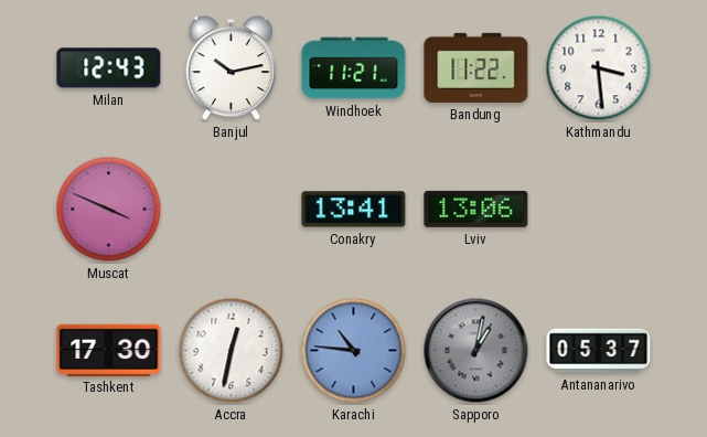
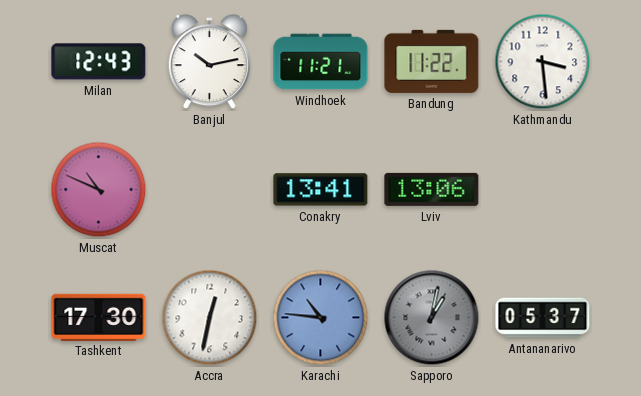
Muscat: 3:49 -> 10:49 (99, 190)
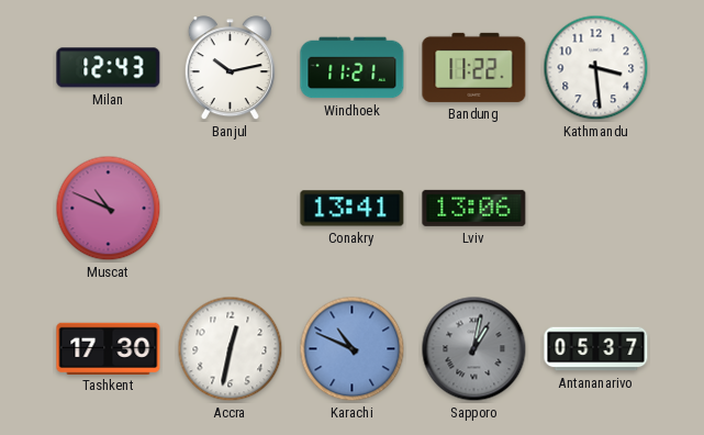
Karachi: 10:46 -> 10:49 (353, 349)
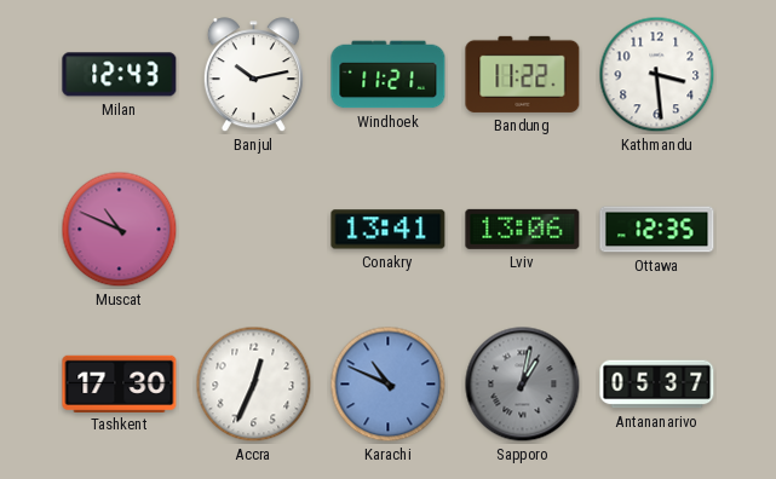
Ottawa: none -> 12:35 (657, 230)
Accra: 12:32 -> 12:34 (254, 385)
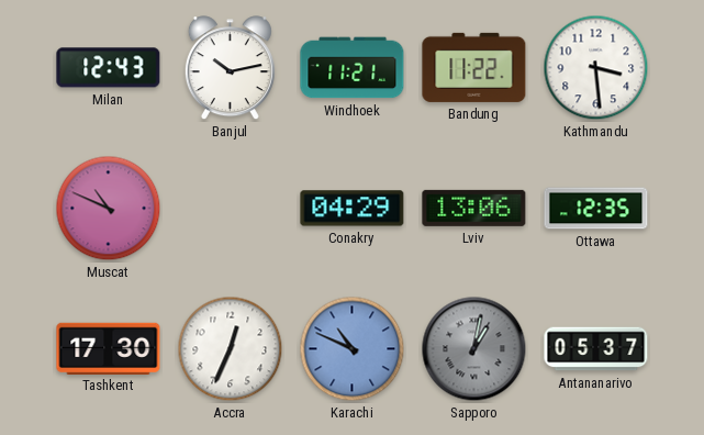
Conakry: 13:41 -> 04:29 (353, 209)
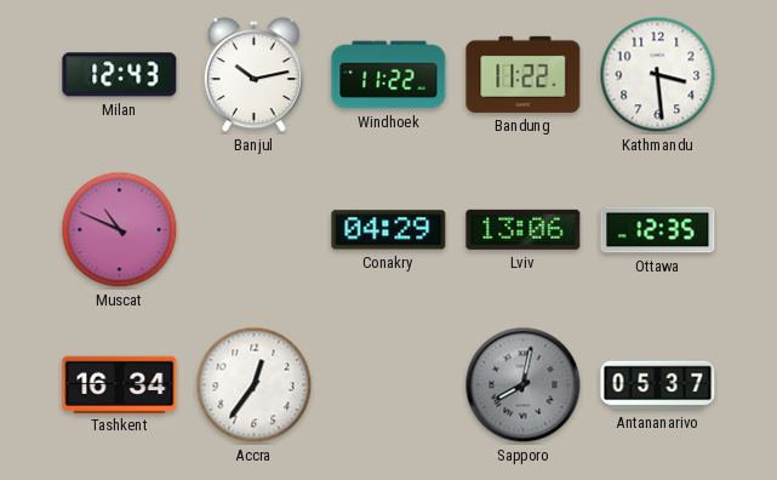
Windhoek: 11:21 -> 11:22 (389, 75)
Tashkent: 17:30 -> 16:34 (120, 384)
Accra: 12:34 -> 12:36 (255, 385)
Karachi: 10:49 -> none (353, 349)
Sapporo: 1:02 -> 8:02 (524, 385)
